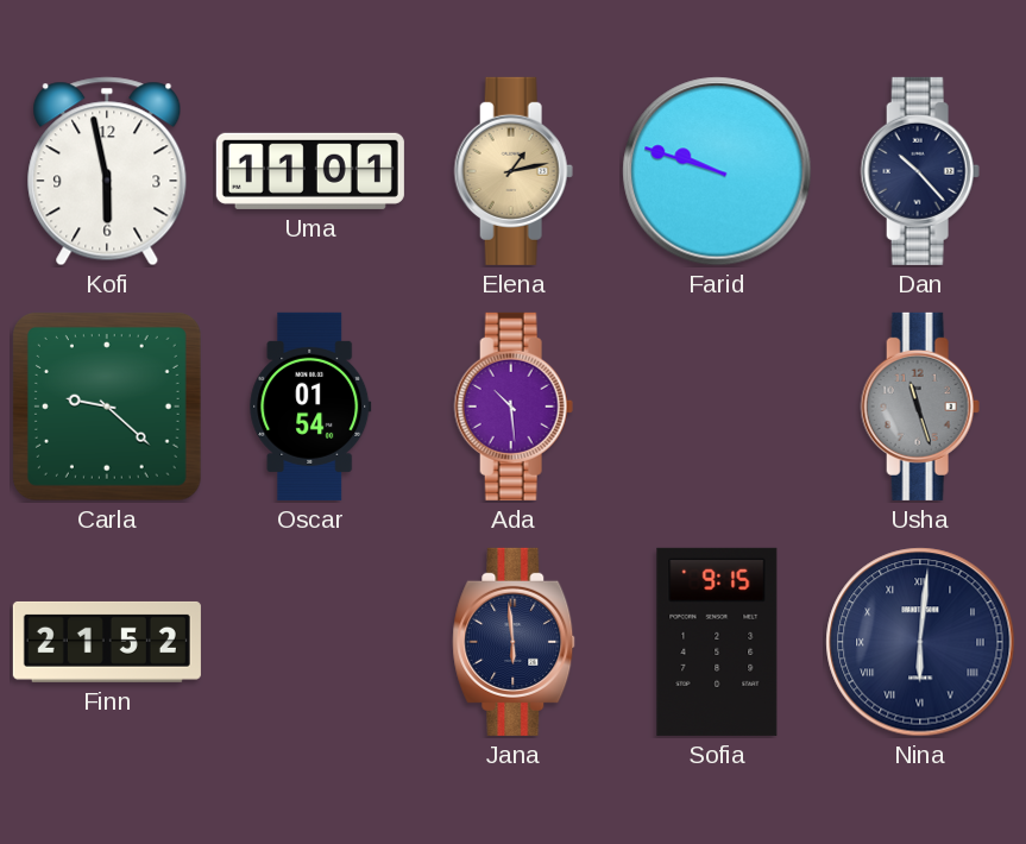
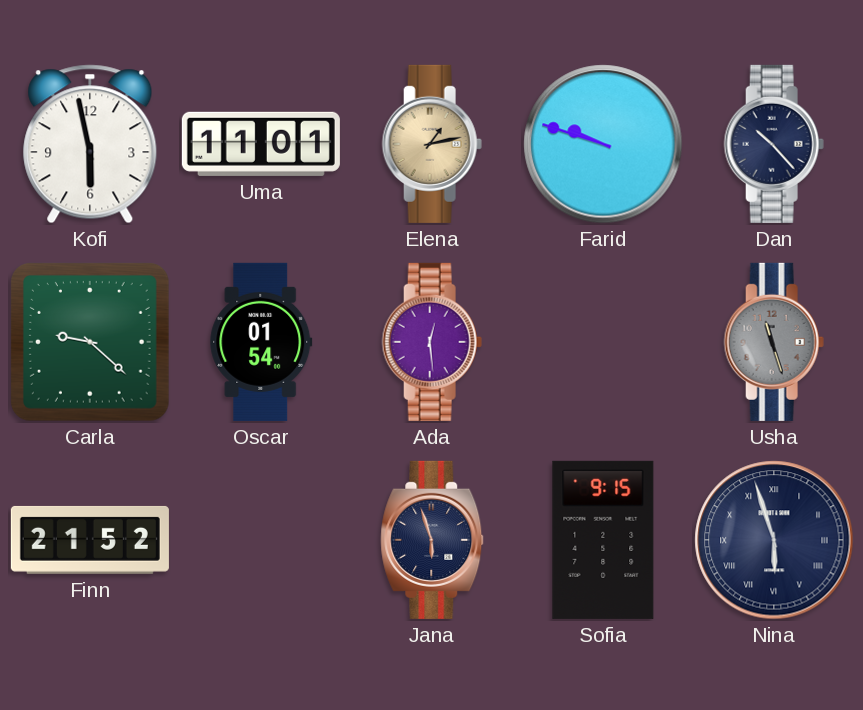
Ada: 10:29 -> 12:29 (432, 342)
Jana: 5:59 -> 5:57 (432, 540)
Nina: 6:01 -> 5:57 (774, 540)
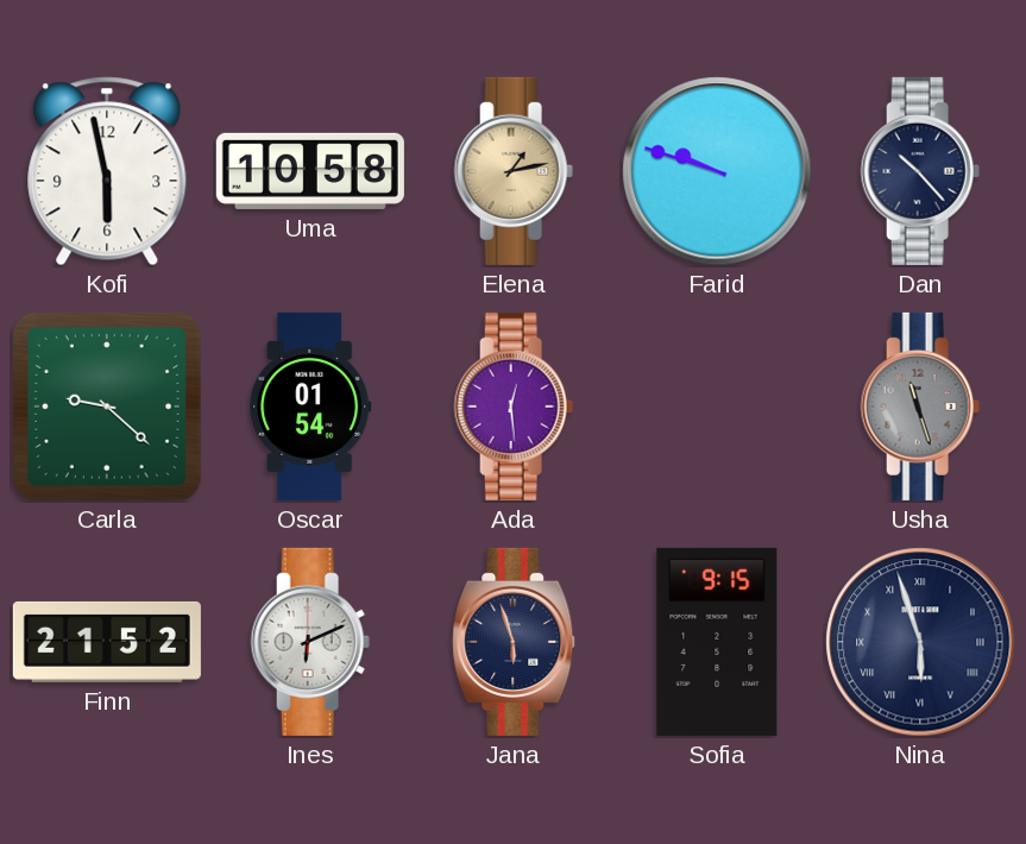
Uma: 11:01 -> 10:58 (310, 171)
Ines: none -> 6:11 (310, 642)
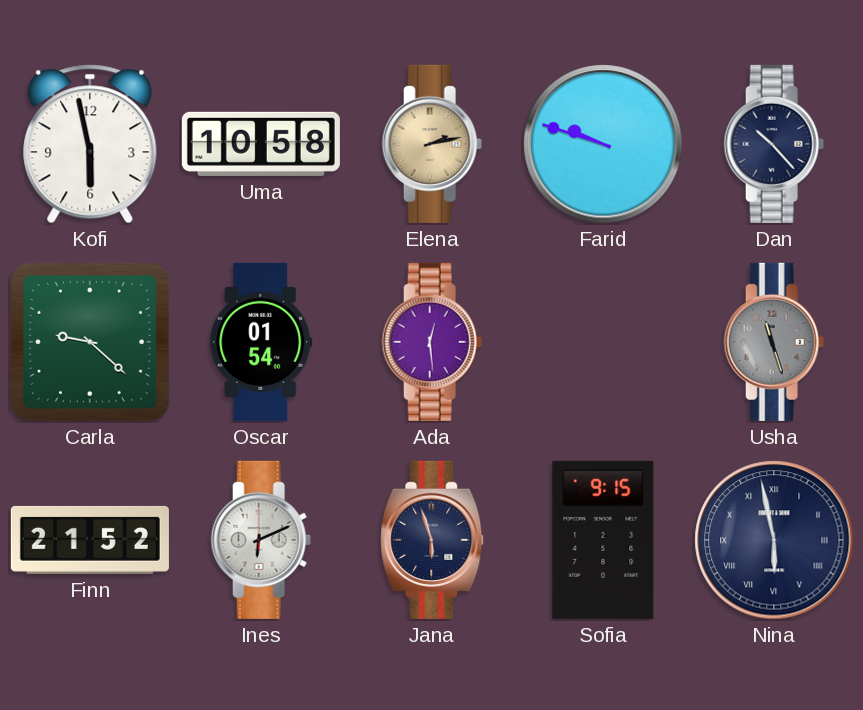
Elena: 1:13 -> 2:13 (432, 144)
Nina: 5:57 -> 5:58 (774, 540)
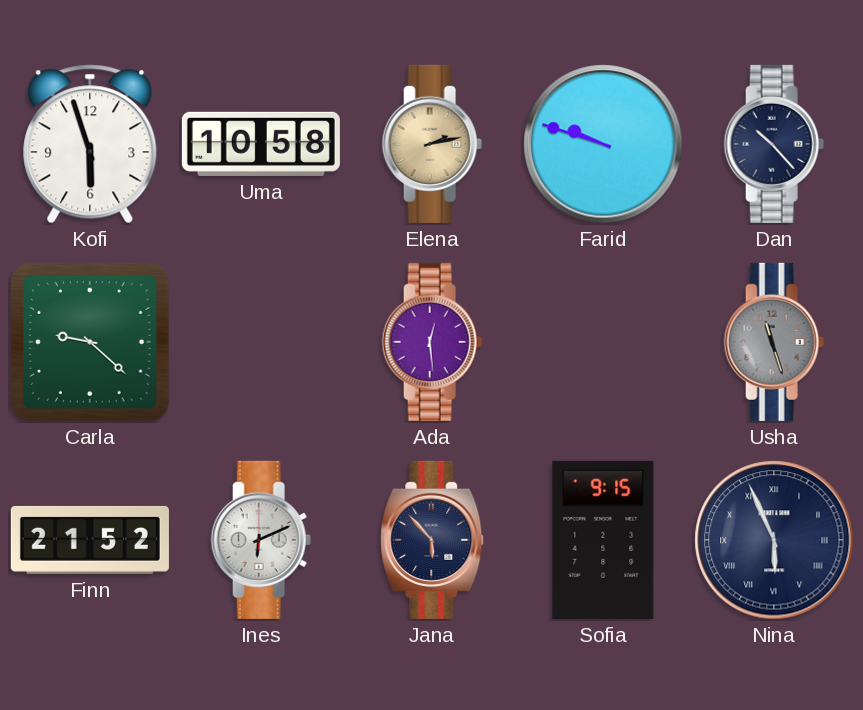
Kofi: 5:58 -> 5:57 (90, 144)
Oscar: 01:54 -> none (261, 342)
Jana: 5:57 -> 5:53 (432, 540)
Nina: 5:58 -> 5:56 (774, 540)
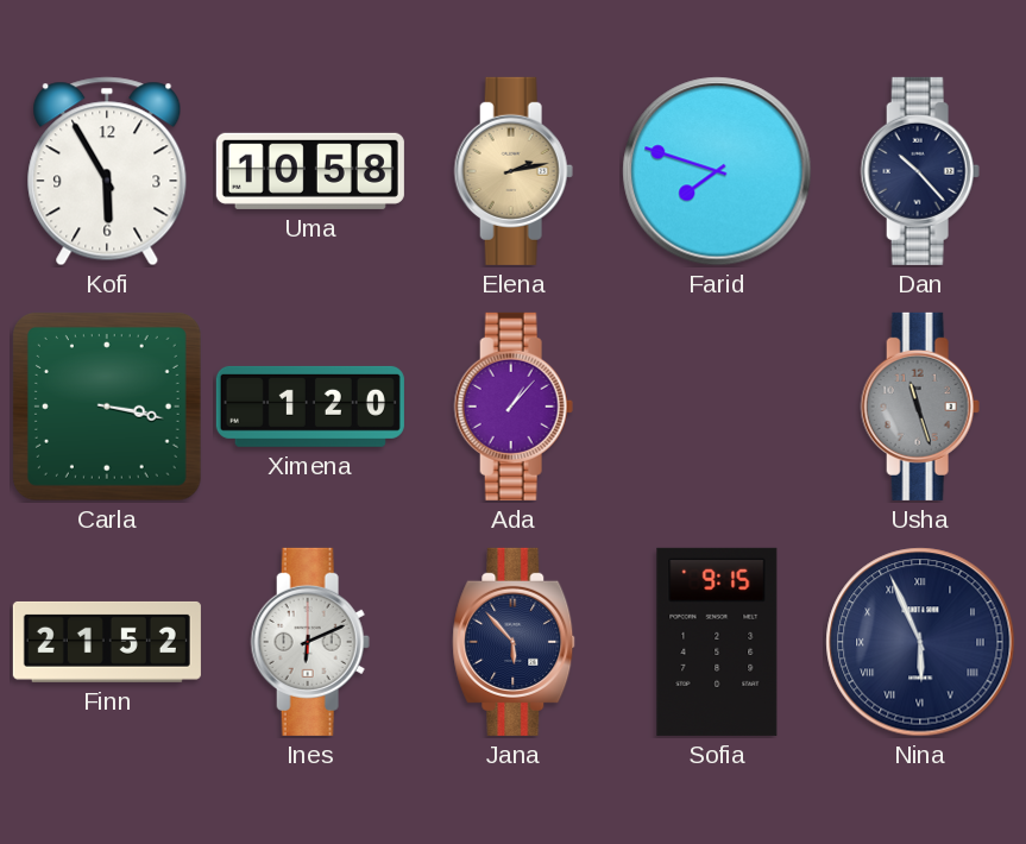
Kofi: 5:57 -> 5:55 (107, 171)
Farid: 9:48 -> 7:48 (717, 171)
Carla: 9:22 -> 3:17 (107, 407)
Ximena: none -> 1:20 (310, 407)
Ada: 12:29 -> 1:07 (514, 407)
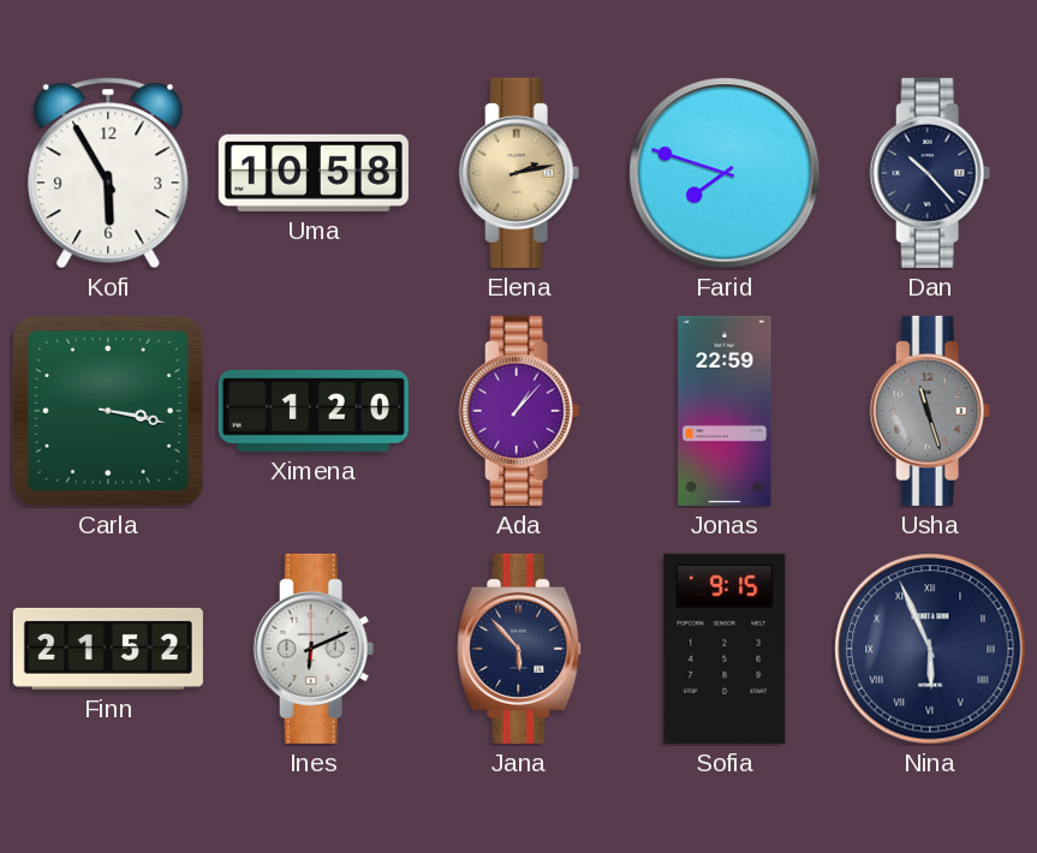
Jonas: none -> 22:59 (725, 411)
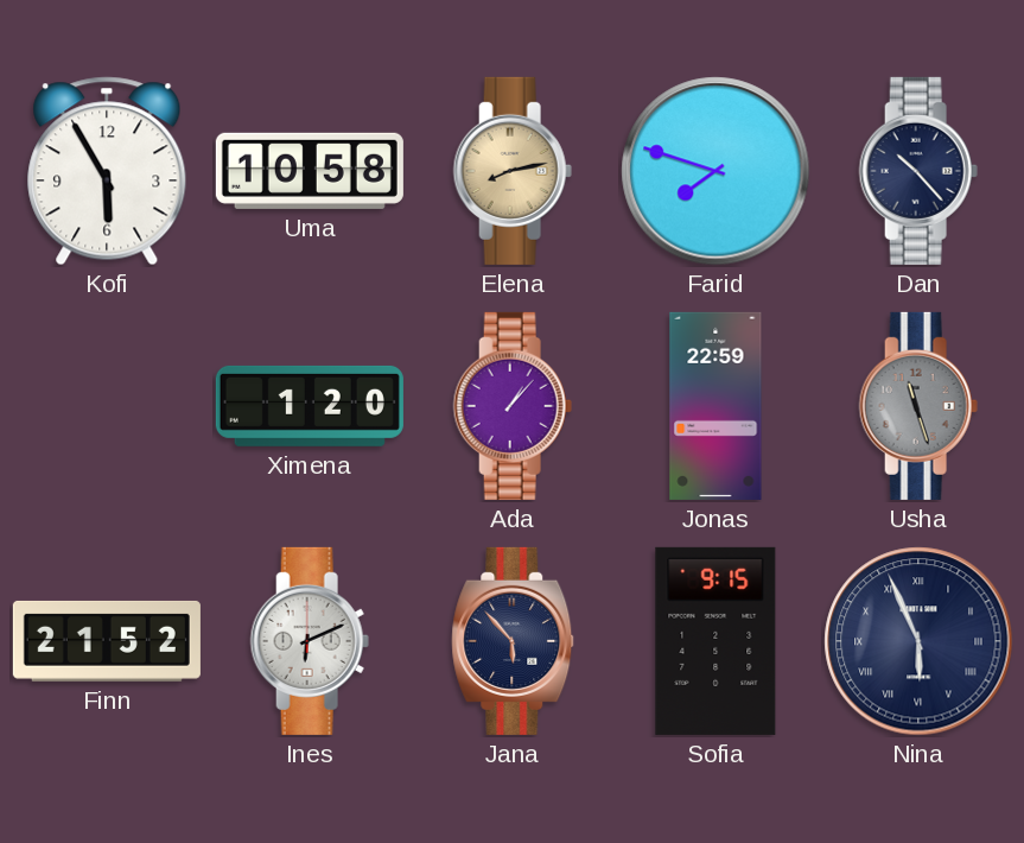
Elena: 2:13 -> 8:13 (513, 171)
Carla: 3:17 -> none (108, 411)
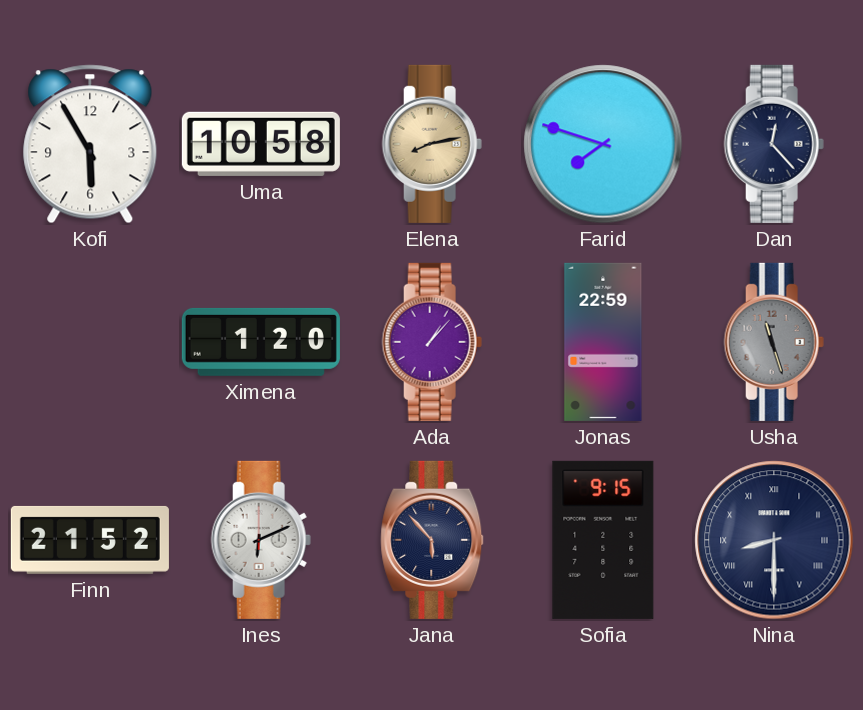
Dan: 10:23 -> 12:23 (774, 144)
Nina: 5:56 -> 8:30 (774, 540)
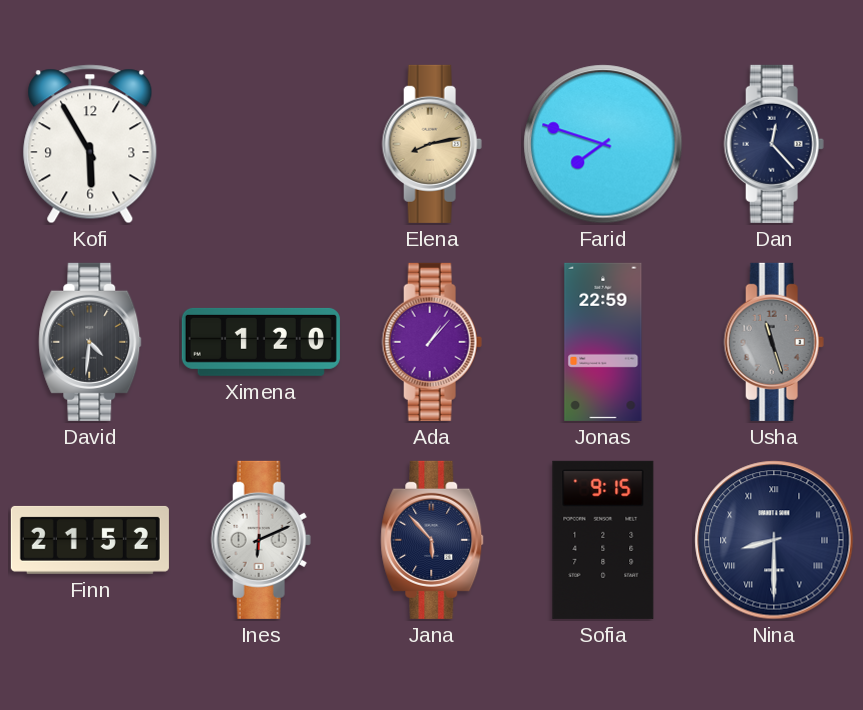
Uma: 10:58 -> none (261, 144)
David: none -> 4:31 (90, 342)
